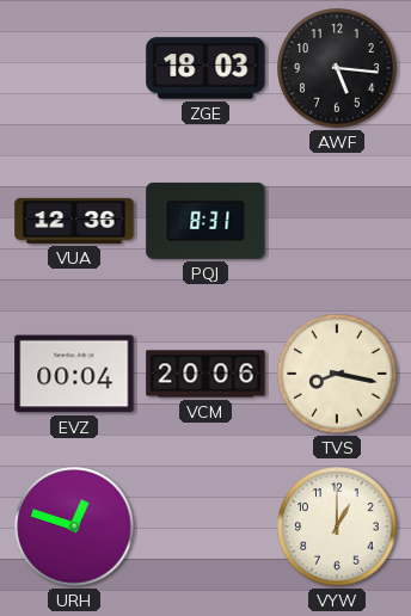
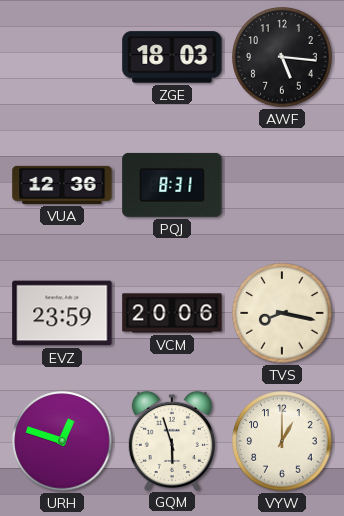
EVZ: 00:04 -> 23:59 (62, 313)
GQM: none -> 5:57 (172, 440)
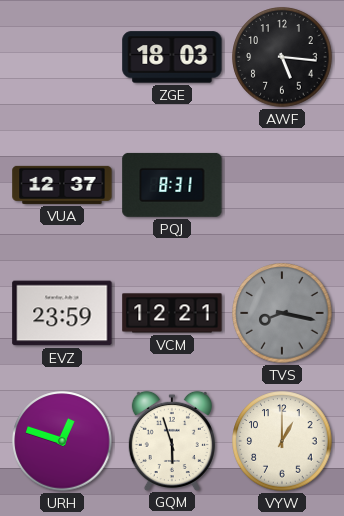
VUA: 12:36 -> 12:37 (62, 185)
VCM: 20:06 -> 12:21 (172, 313)
TVS dial: cream -> grey (282, 313)
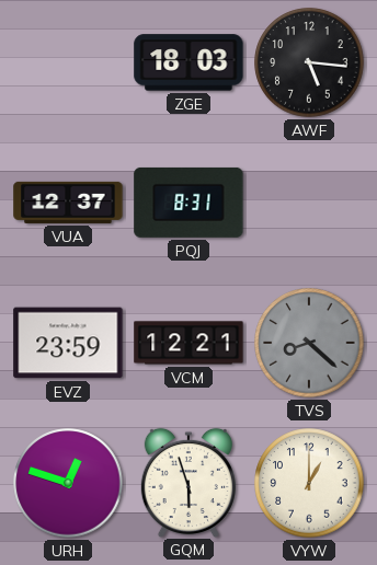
TVS: 8:17 -> 8:22 (309, 343)
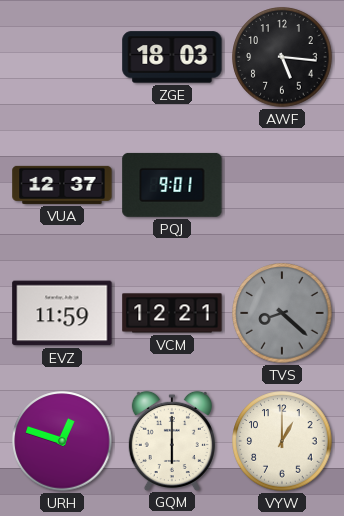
PQJ: 8:31 -> 9:01 (172, 185)
EVZ: 23:59 -> 11:59 (62, 313)
GQM: 5:57 -> 6:00 (172, 440)
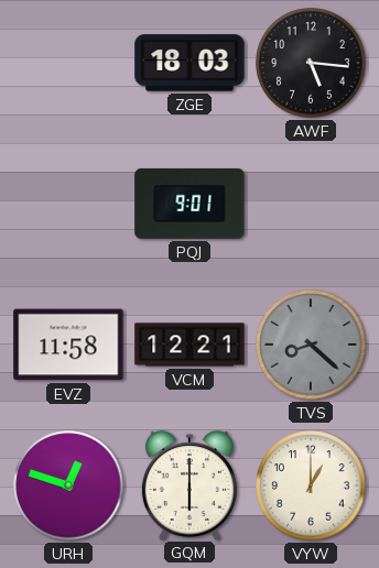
VUA: 12:37 -> none (62, 185)
EVZ: 11:59 -> 11:58 (68, 345)
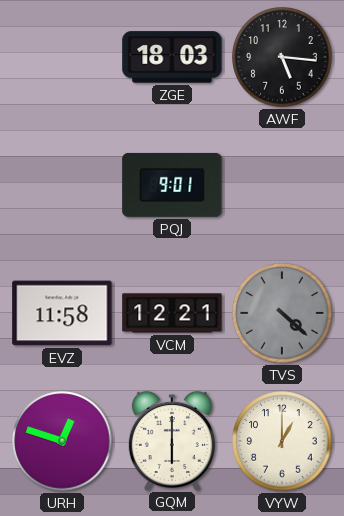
TVS: 8:22 -> 4:22 (282, 313)
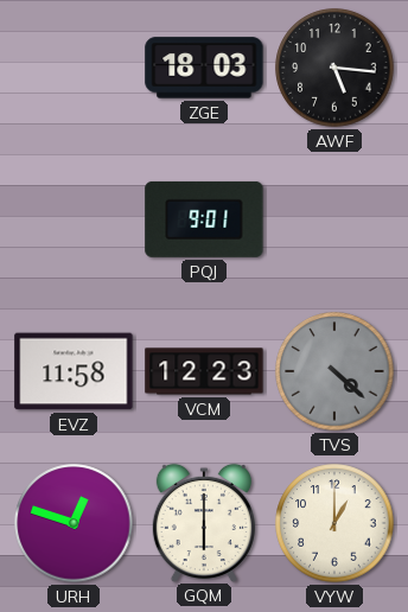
VCM: 12:21 -> 12:23 (204, 371)
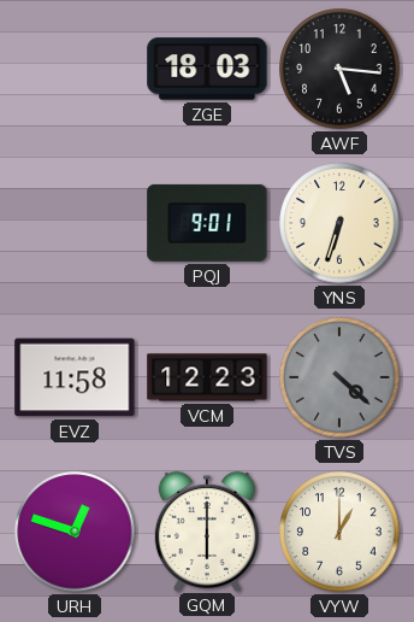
YNS: none -> 6:33 (339, 223)
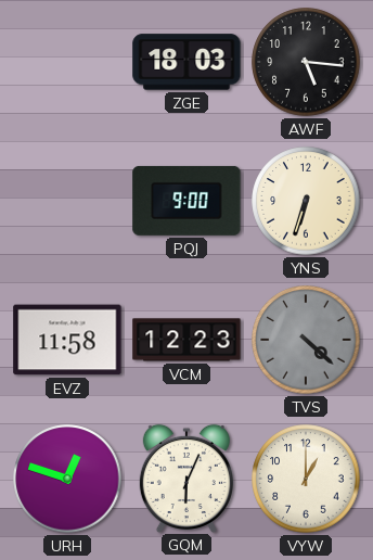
PQJ: 9:01 -> 9:00 (186, 201)
GQM: 6:00 -> 6:04 (186, 478)
